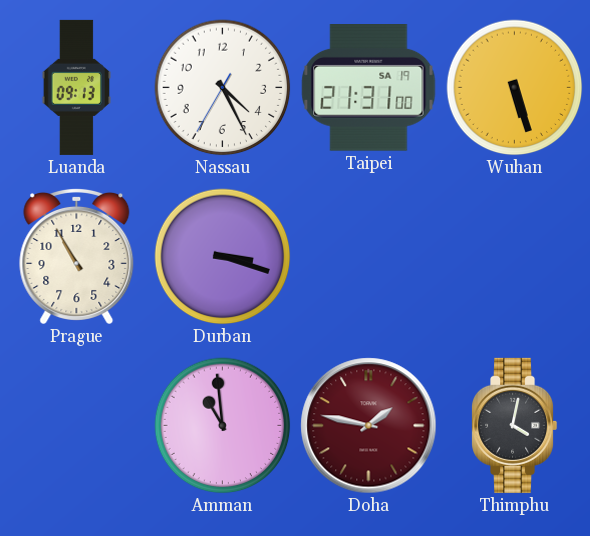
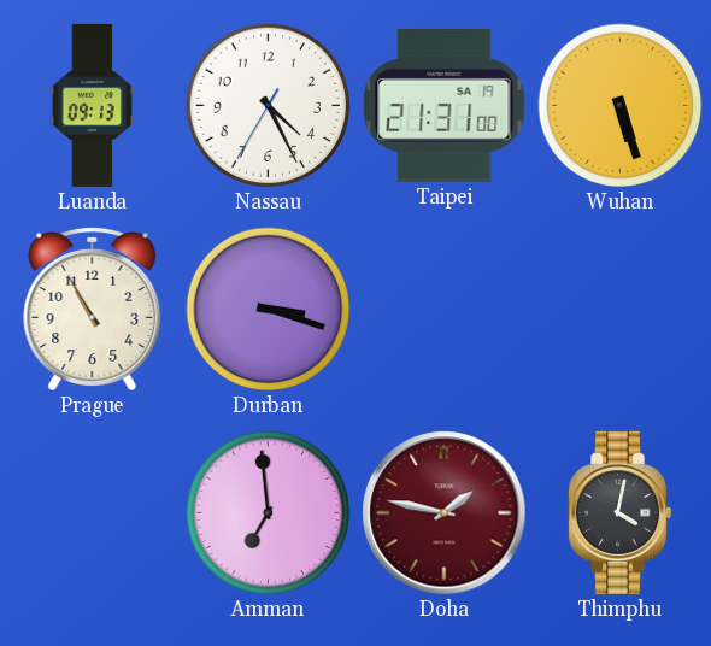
Amman: 10:59 -> 6:59 (269, 513)
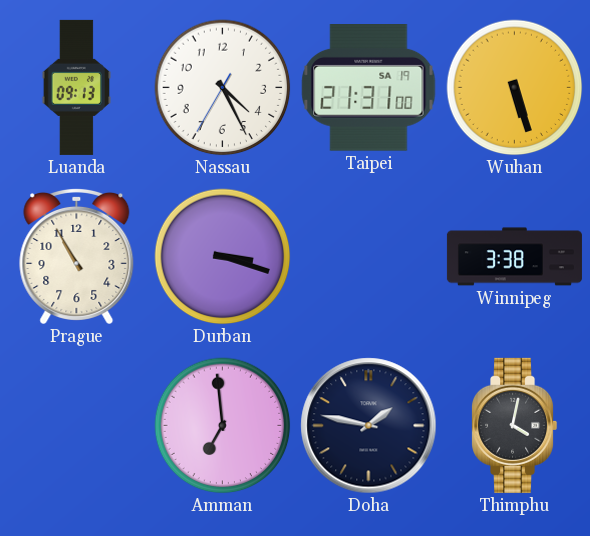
Winnipeg: none -> 3:38 (514, 257)
Doha dial: burgundy -> navy (369, 426)
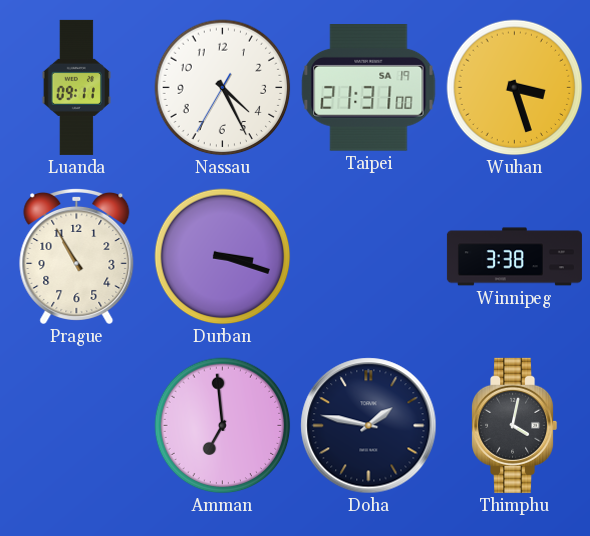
Luanda: 09:13 -> 09:11 (76, 87)
Wuhan: 5:27 -> 3:27 (515, 88)
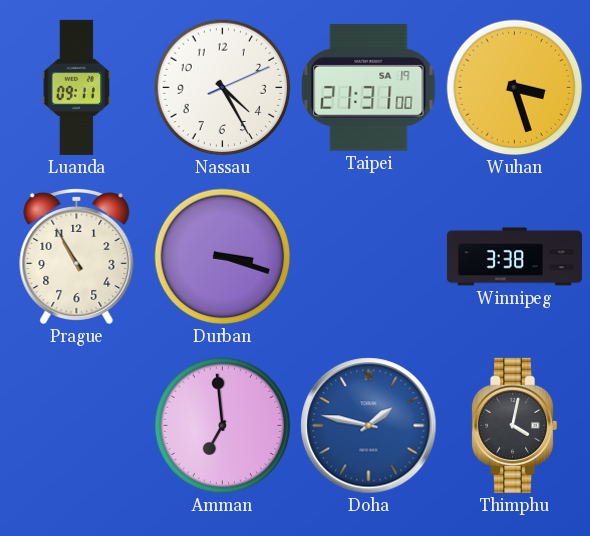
Nassau: 4:25:35 -> 4:25:11 (223, 88)
Doha dial: navy -> blue (369, 426)
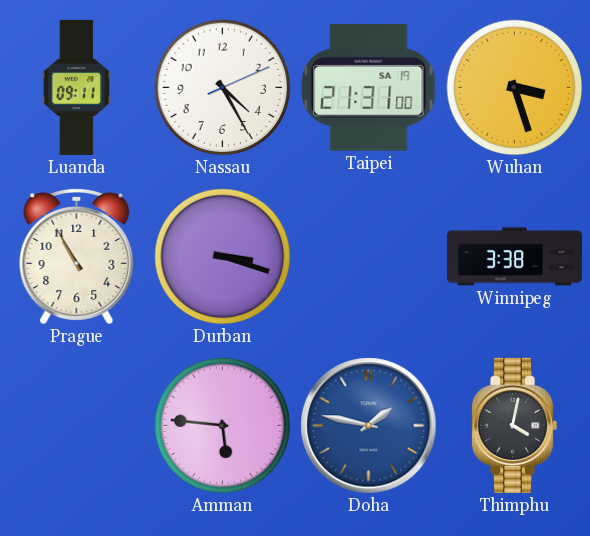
Amman: 6:59 -> 5:46 (223, 426)
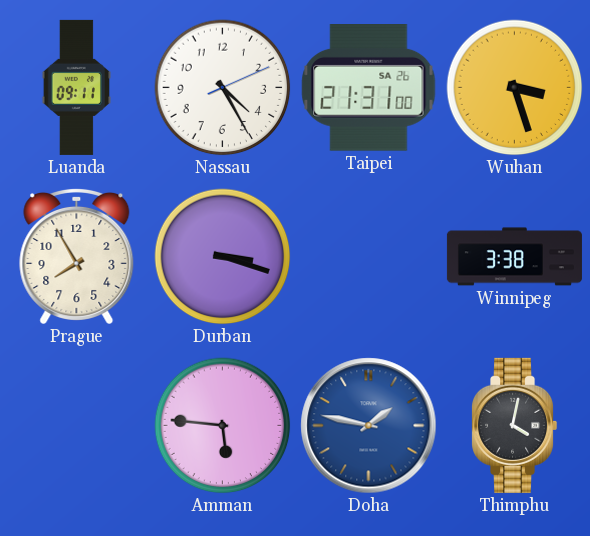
Taipei date: SA 19 -> SA 26 (369, 88)
Prague: 10:55 -> 7:55 (77, 256)
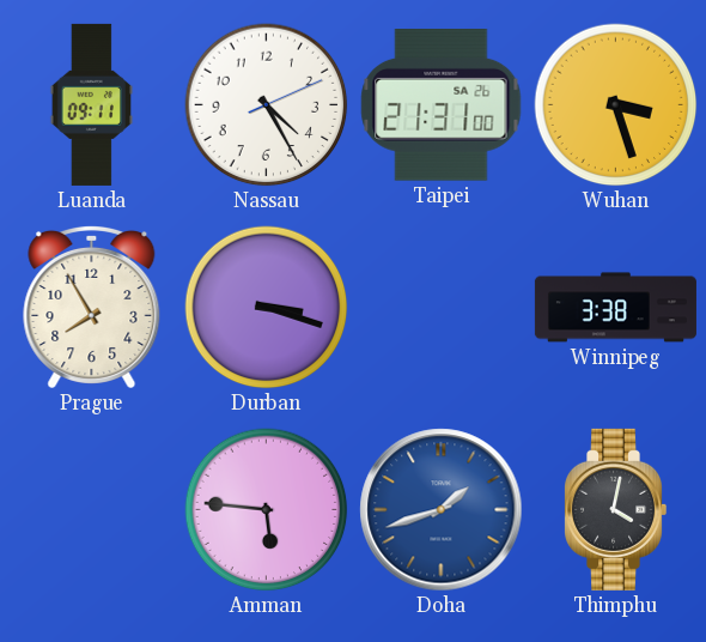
Doha: 1:47 -> 1:42 (442, 510)
